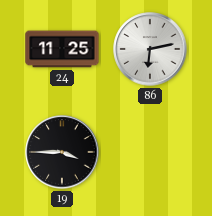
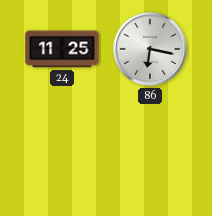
86: 6:13 -> 6:17 (150, 49)
19: 3:45 -> none (62, 152)
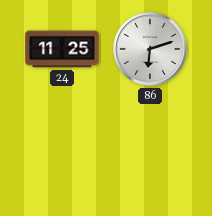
86: 6:17 -> 6:12 (150, 49)
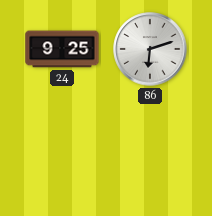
24: 11:25 -> 9:25 (62, 49)
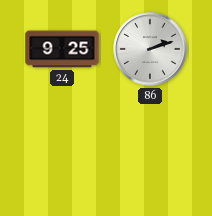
86: 6:12 -> 2:12 (150, 49)
